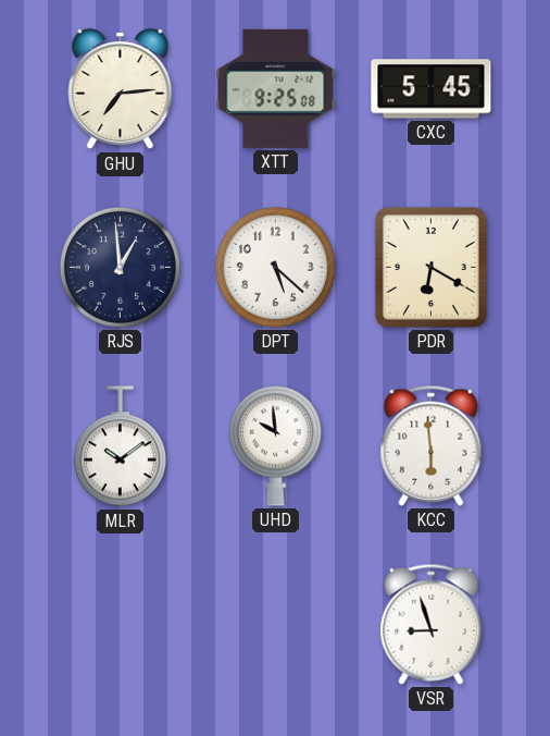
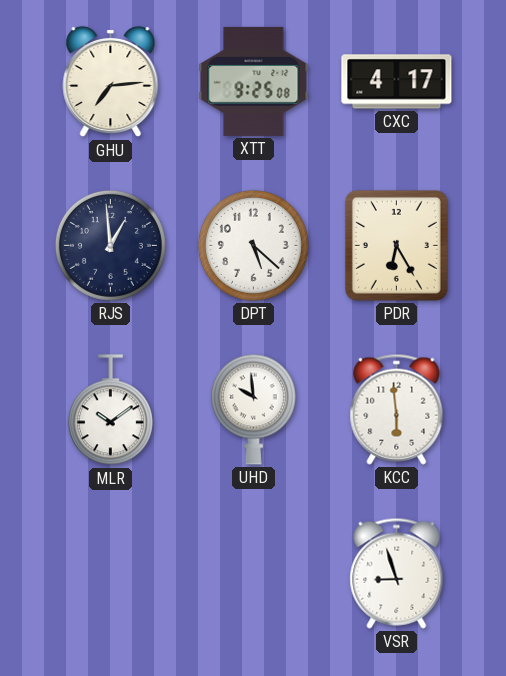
CXC: 5:45 -> 4:17 (397, 82)
PDR: 6:20 -> 6:25 (396, 245)
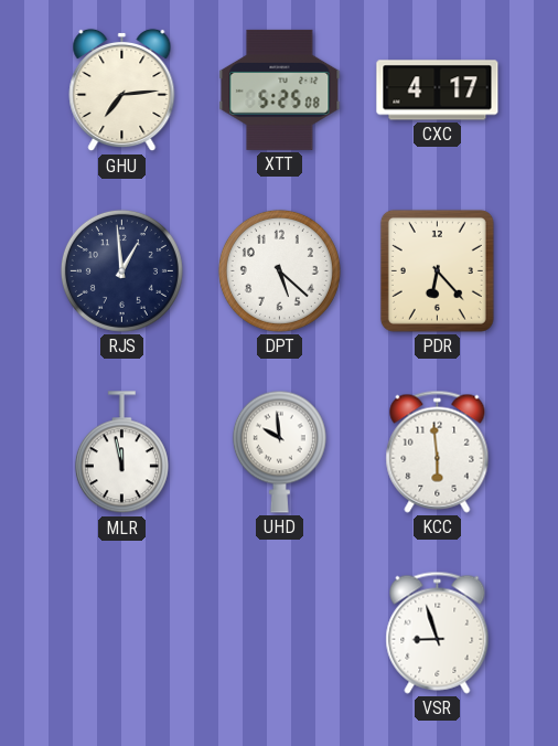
XTT: 9:25 -> 5:25 (280, 89)
PDR: 6:25 -> 6:23 (437, 270)
MLR: 10:09 -> 11:58 (121, 452)
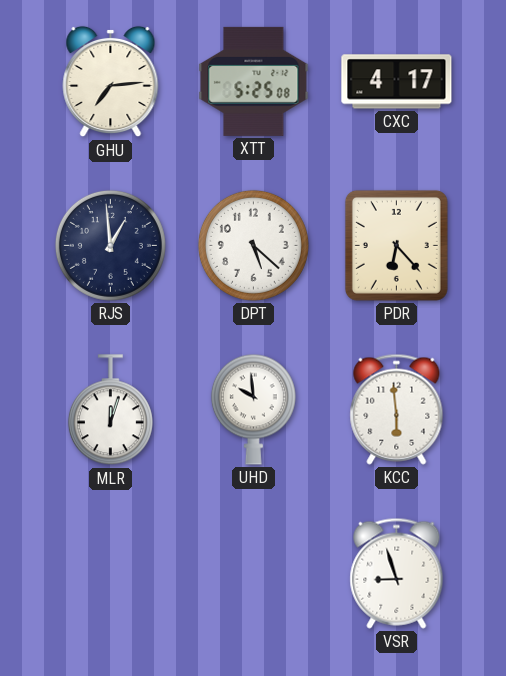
MLR: 11:58 -> 12:03 (110, 410)
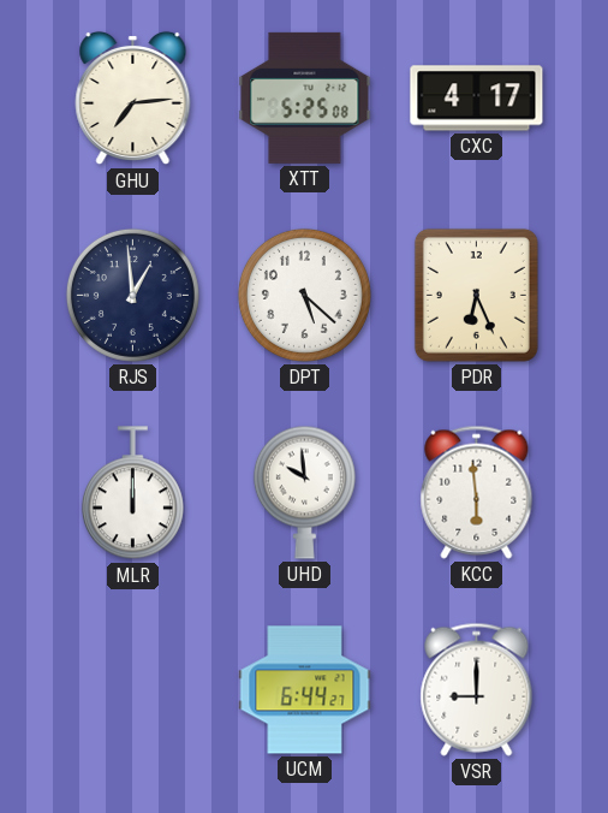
PDR: 6:23 -> 6:26 (476, 295)
MLR: 12:03 -> 12:00 (132, 493)
UCM: none -> 6:44 (305, 690)
VSR: 8:57 -> 9:00 (477, 689)
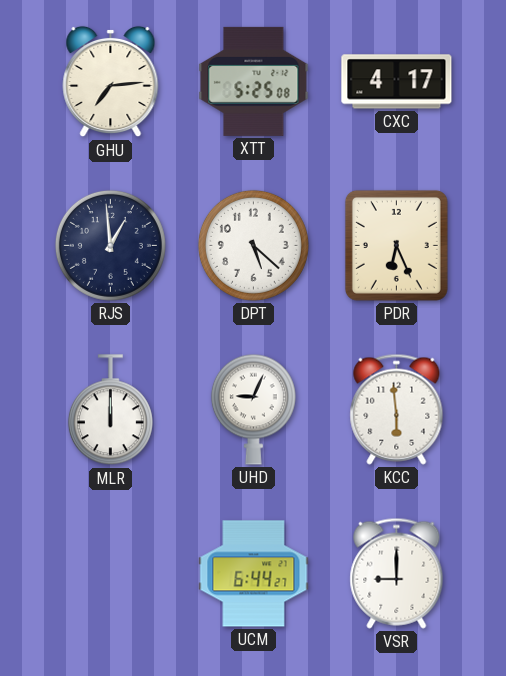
UHD: 9:59 -> 9:04 (253, 409)
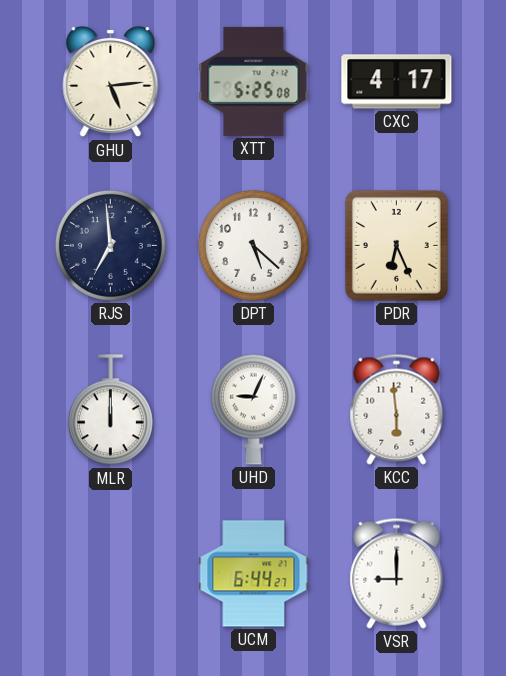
GHU: 7:14 -> 5:14 (111, 82)
RJS: 12:59 -> 6:59 (110, 245)
